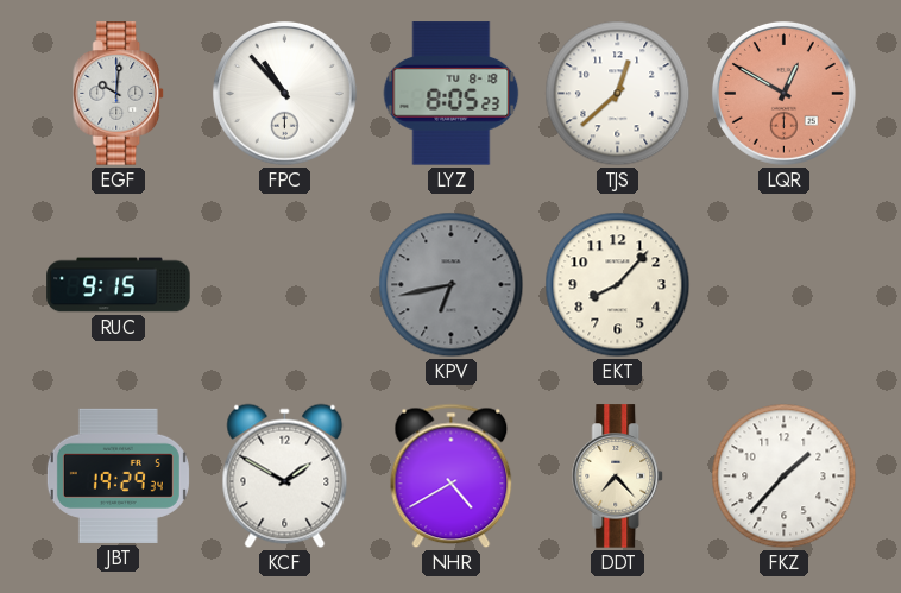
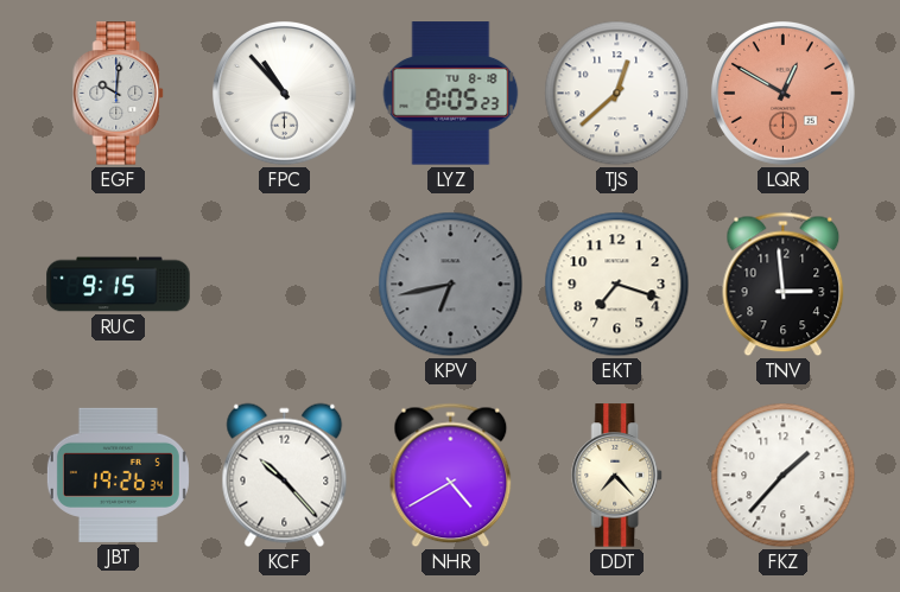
EKT: 8:07 -> 7:18 (617, 285)
TNV: none -> 2:59 (784, 285)
JBT: 19:29 -> 19:26 (118, 475)
KCF: 1:50 -> 10:23 (285, 476)
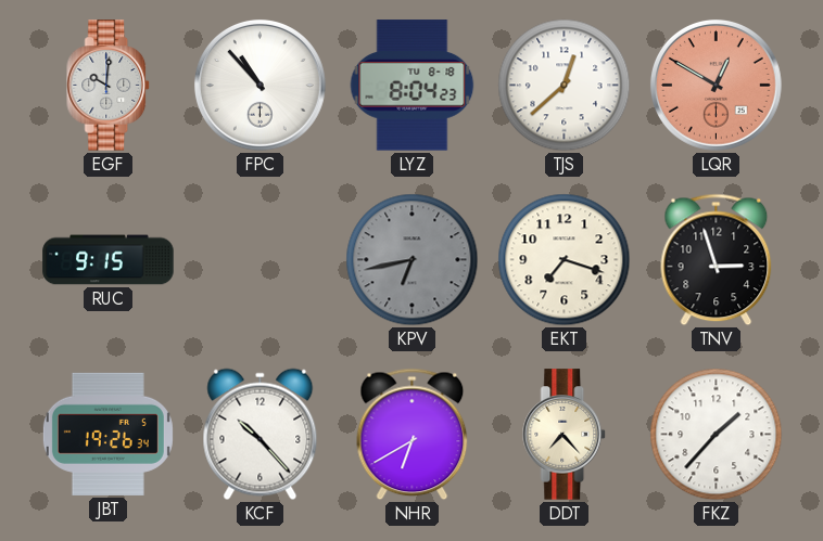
LYZ: 8:05 -> 8:04 (413, 86)
TNV: 2:59 -> 2:57 (717, 260)
NHR: 4:40 -> 6:40 (413, 435)
